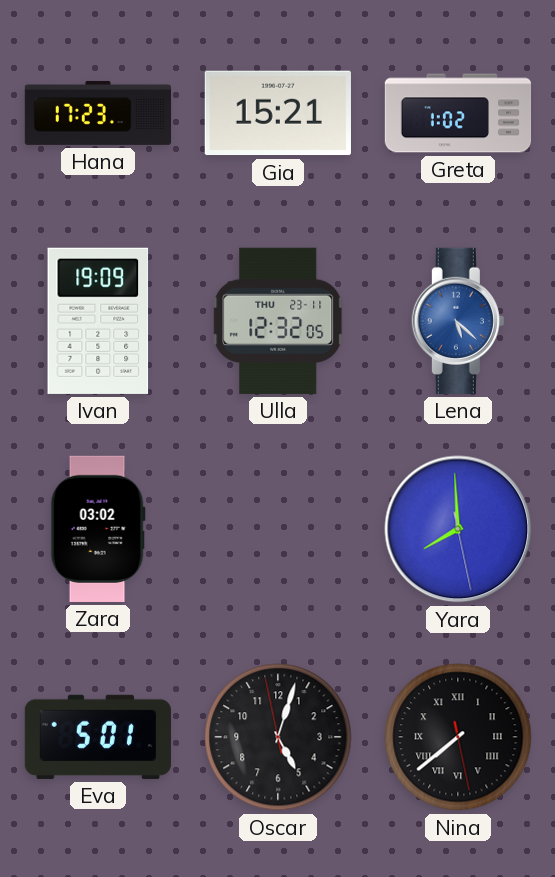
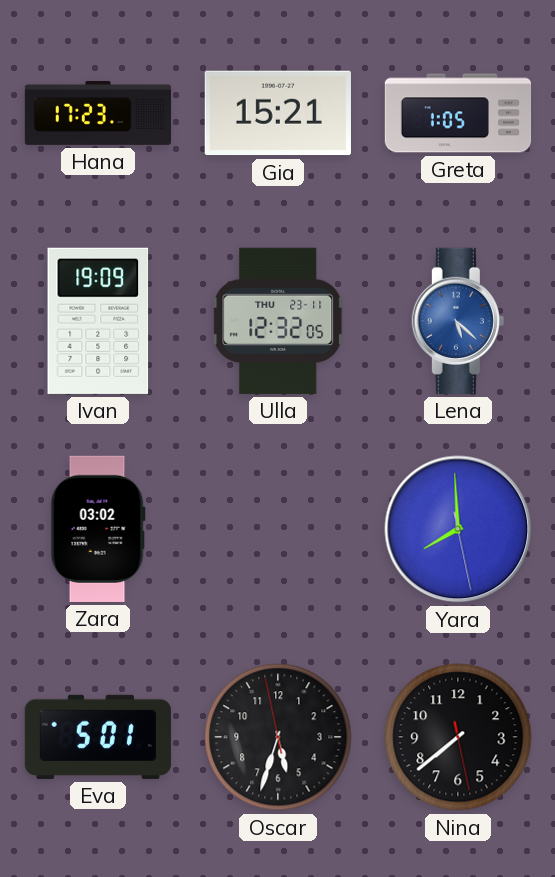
Greta: 1:02 -> 1:05 (458, 113)
Oscar: 5:02 -> 5:32 (278, 737)
Nina numerals: Roman -> Arabic (458, 737)
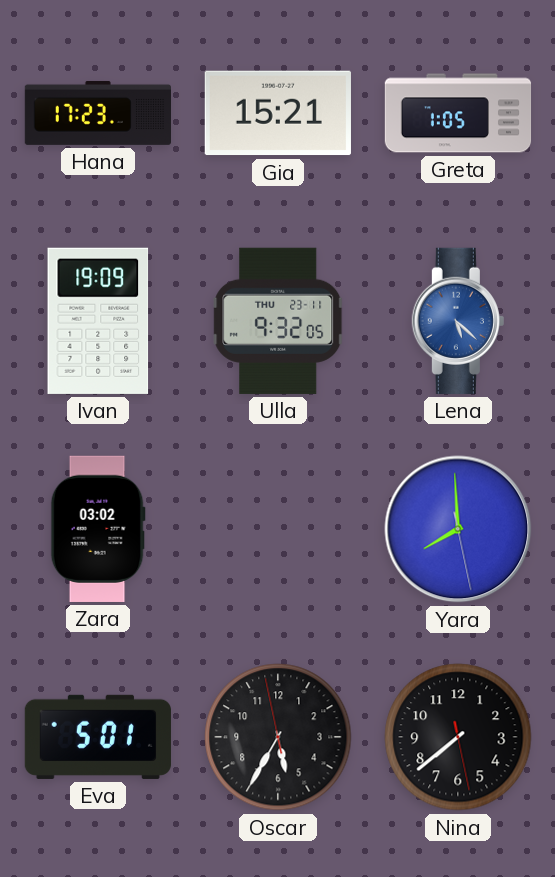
Ulla: 12:32 -> 9:32 (278, 321)
Oscar: 5:32 -> 5:34 (278, 737)
